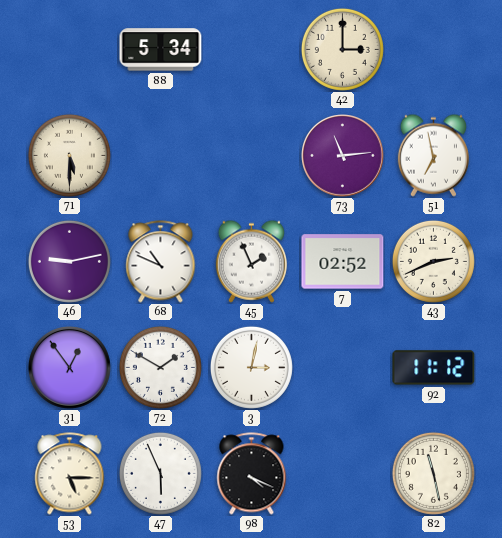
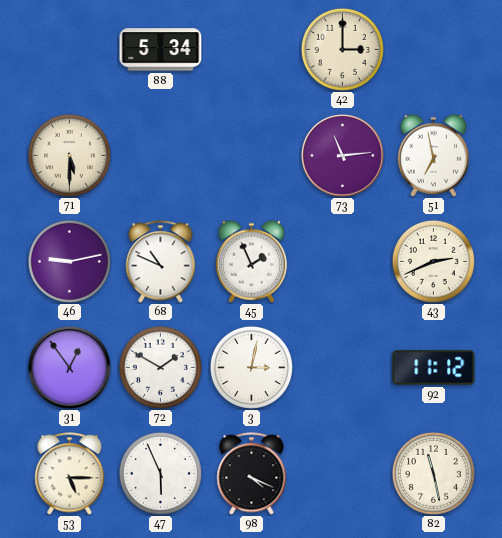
7: 02:52 -> none (343, 262)
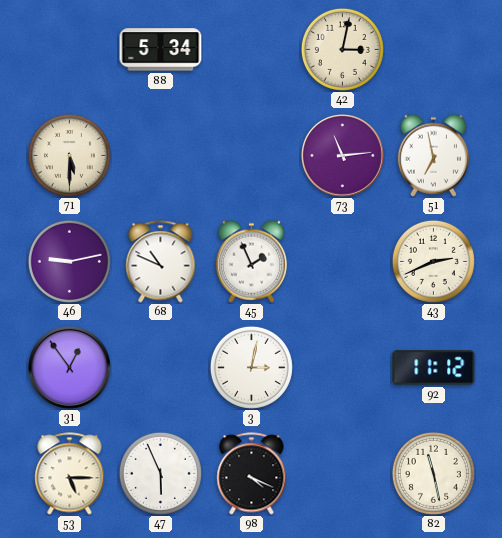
42: 3:00 -> 3:02 (342, 49)
72: 1:50 -> none (160, 367)
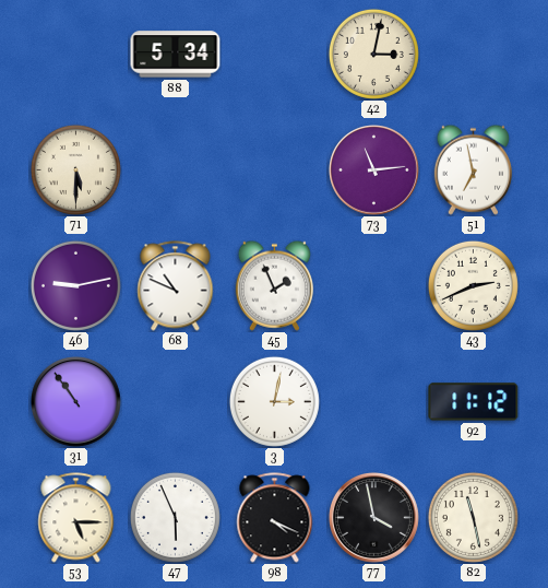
31: 12:54 -> 10:54 (76, 402)
77: none -> 3:58 (374, 518)
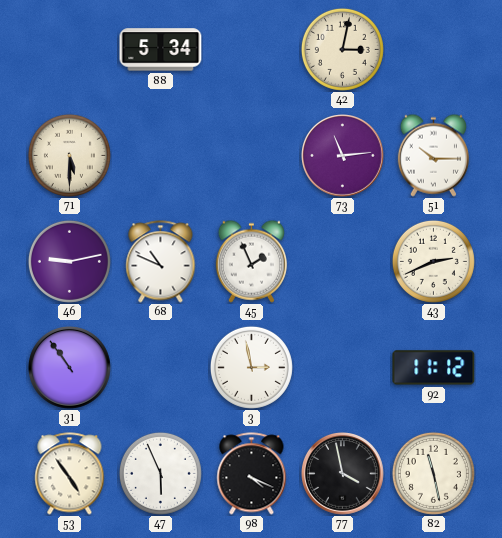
51: 6:58 -> 10:15 (433, 155)
3: 3:02 -> 2:58 (251, 367)
53: 5:15 -> 4:54 (70, 474)
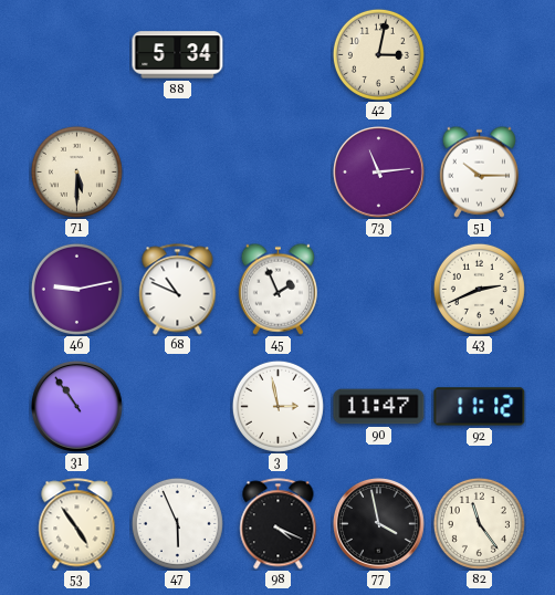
90: none -> 11:47 (379, 407)
82: 11:28 -> 11:24 (479, 523)
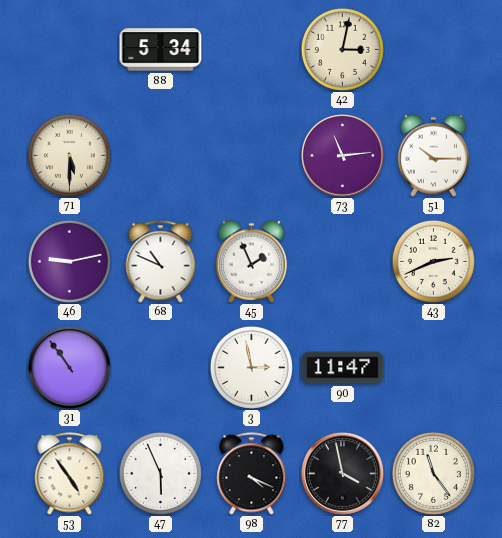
92: 11:12 -> none (480, 407)
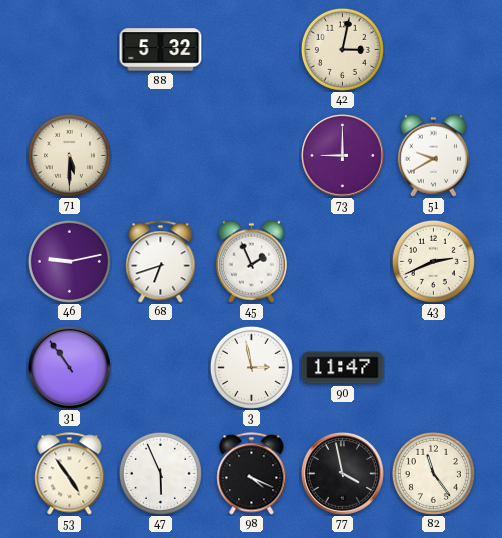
88: 5:34 -> 5:32 (161, 50)
73: 11:14 -> 9:00 (343, 156)
51: 10:15 -> 9:40 (433, 155)
68: 10:49 -> 6:42 (161, 262)
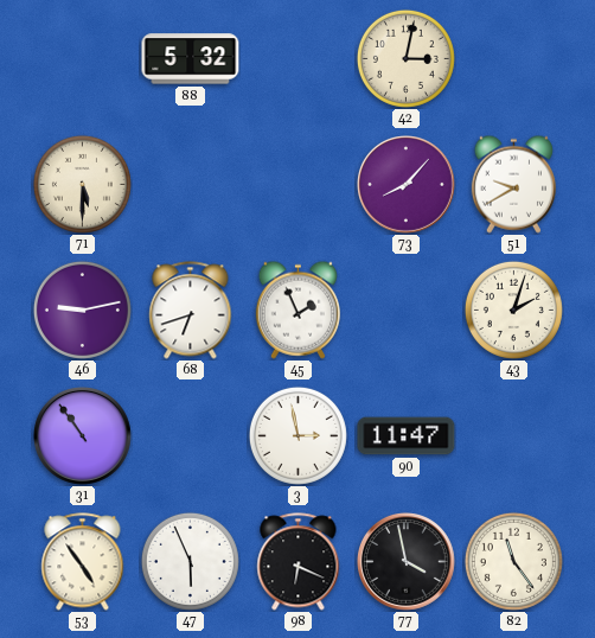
73: 9:00 -> 8:07 (407, 185)
43: 2:41 -> 2:03 (513, 310)
98: 4:19 -> 6:19 (299, 562)
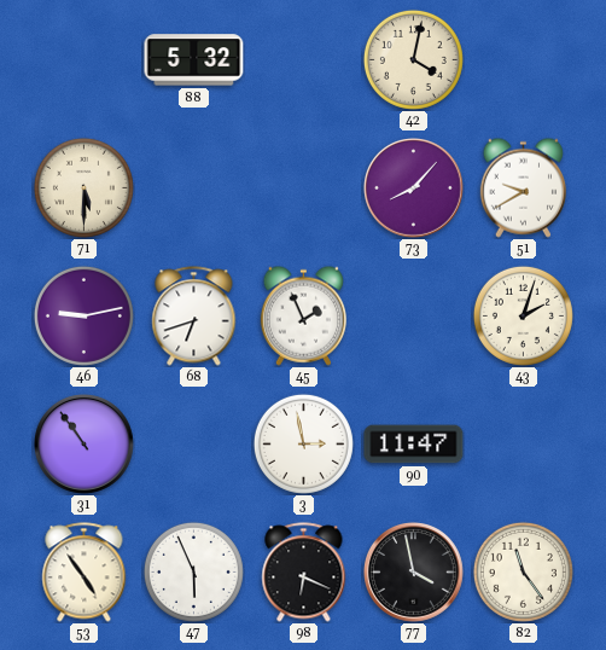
42: 3:02 -> 4:02 (413, 59)
